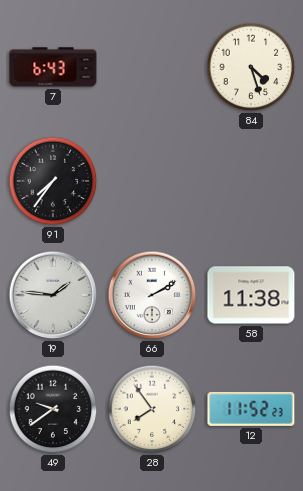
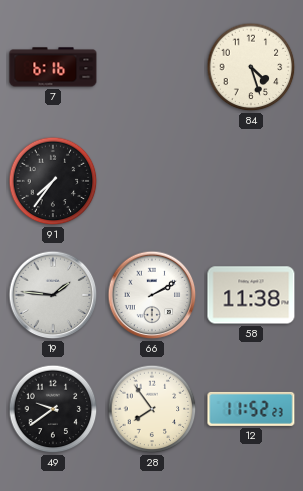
7: 6:43 -> 6:16 (53, 67)
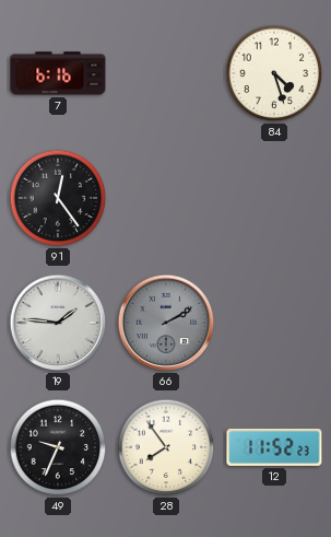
91: 7:36 -> 12:24 (58, 198)
66 dial: white -> grey (166, 323)
58: 11:38 -> none (251, 295)
49: 9:39 -> 9:34 (58, 447)
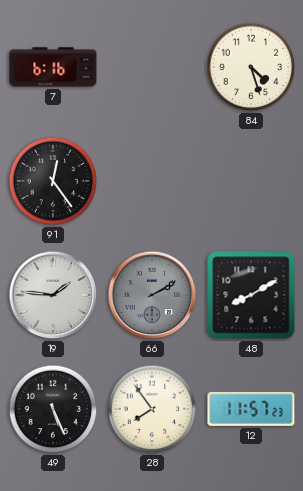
48: none -> 8:10 (251, 295)
49: 9:34 -> 5:26 (53, 409)
12: 11:52 -> 11:57 (251, 409)
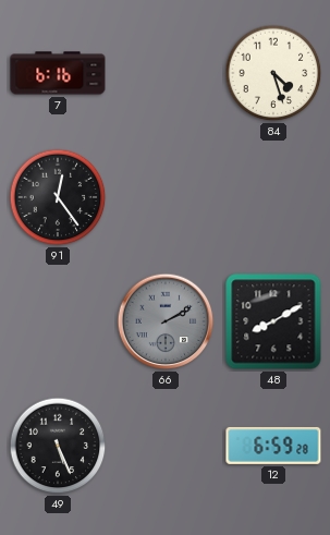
19: 1:46 -> none (53, 295)
28: 7:54 -> none (152, 409)
12: 11:57 -> 6:59 (273, 446)
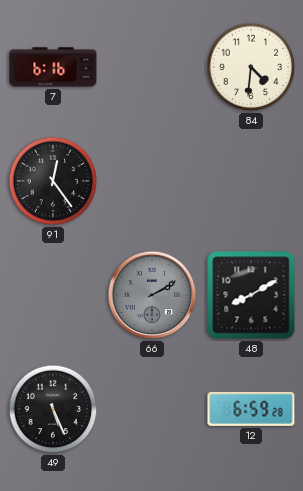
84: 4:27 -> 4:31 (251, 67)
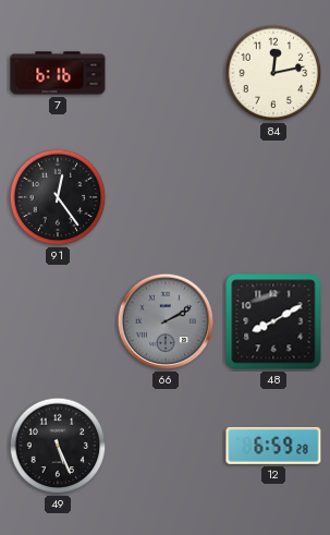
84: 4:31 -> 12:13 (273, 73)
